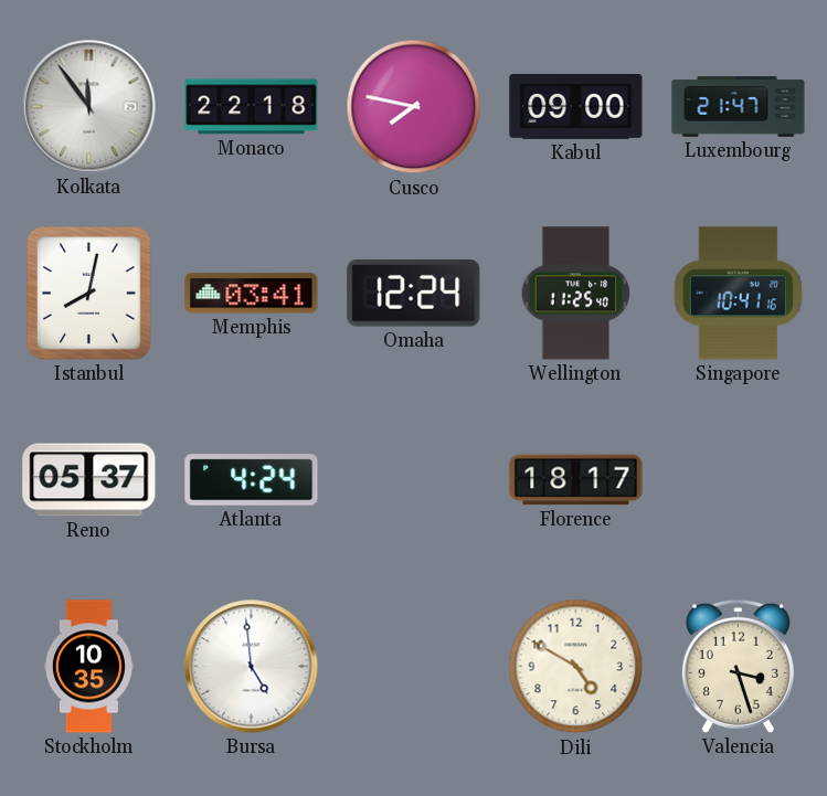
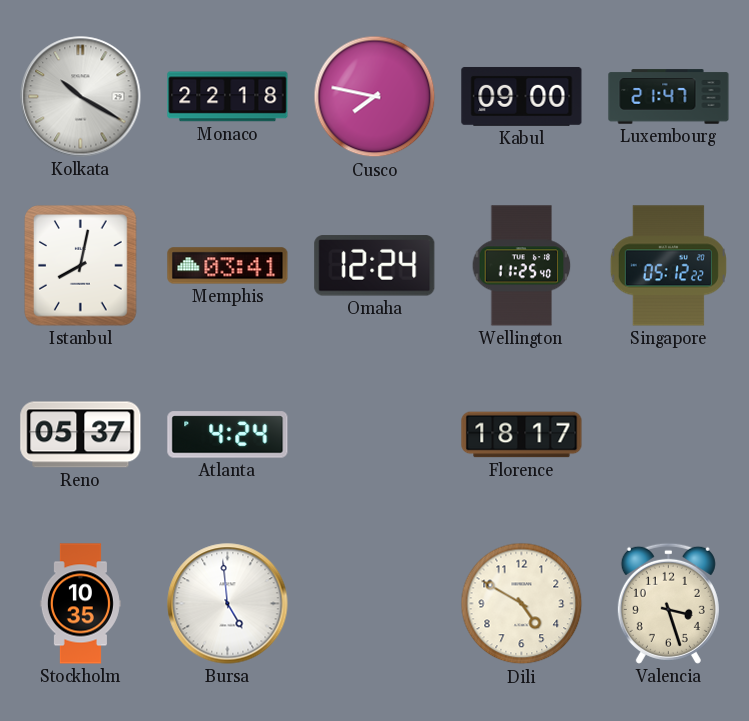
Kolkata: 11:54 -> 10:20 (81, 97)
Singapore: 10:41 -> 05:12 (668, 266)
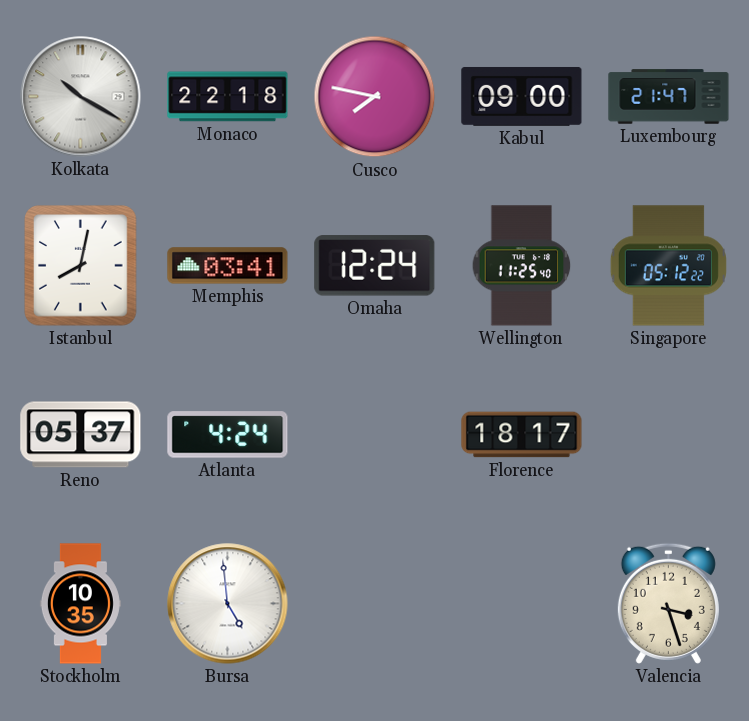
Dili: 4:50 -> none (522, 604)
